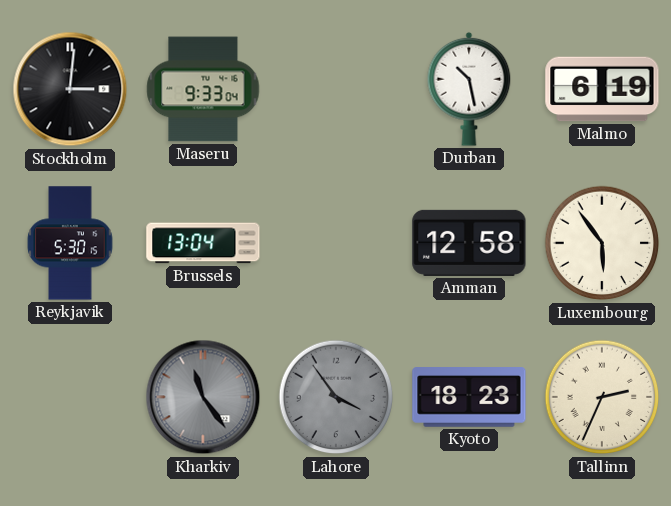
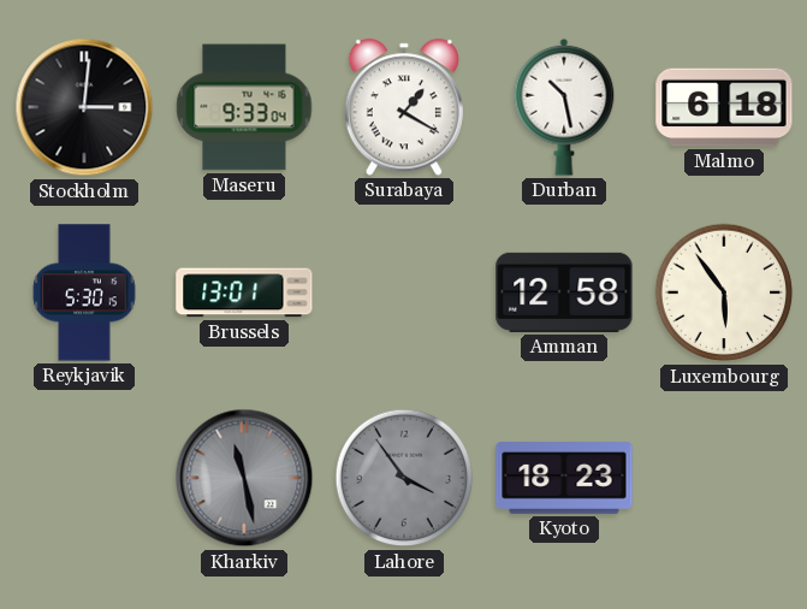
Surabaya: none -> 1:20 (404, 107)
Malmo: 6:19 -> 6:18 (724, 107)
Brussels: 13:04 -> 13:01 (244, 292)
Kharkiv: 11:24 -> 11:28 (244, 478)
Tallinn: 2:34 -> none (602, 397)
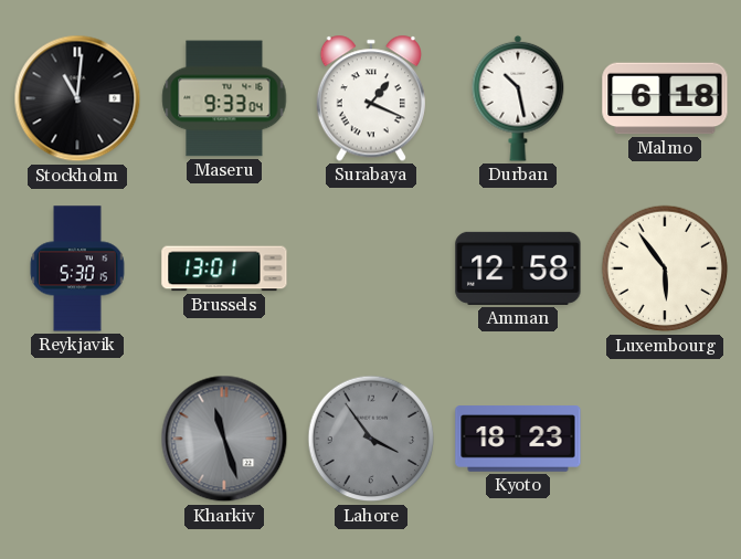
Stockholm: 3:01 -> 11:01 (77, 98)
Surabaya: 1:20 -> 1:19 (371, 98)
Kharkiv: 11:28 -> 11:27 (224, 439)
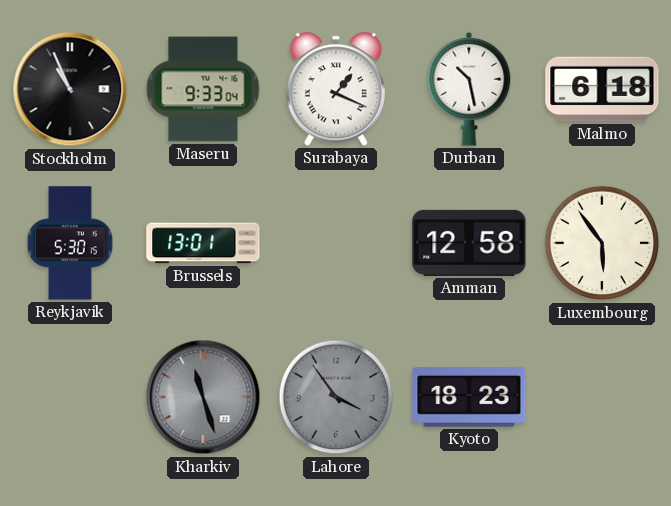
Stockholm: 11:01 -> 10:56 (70, 89)
